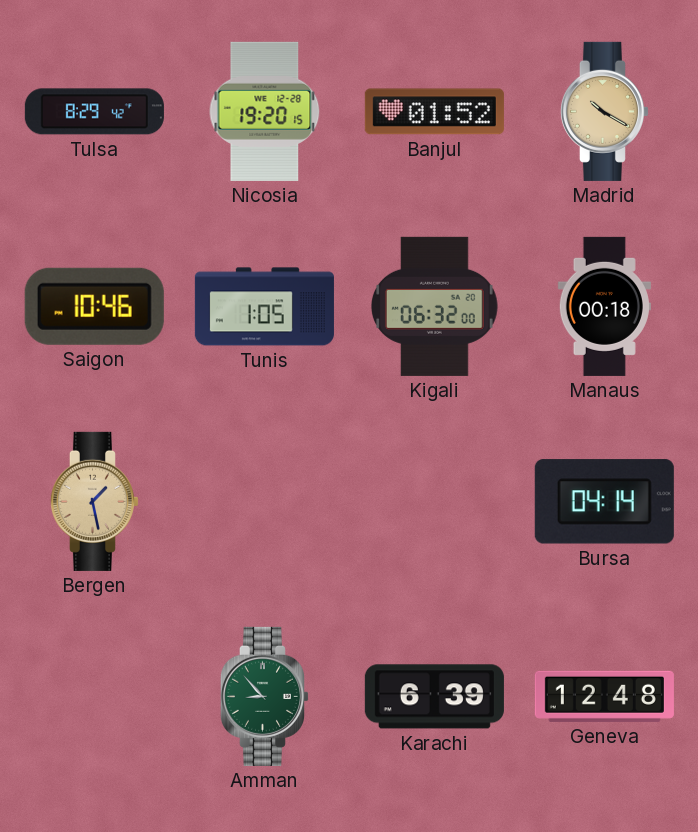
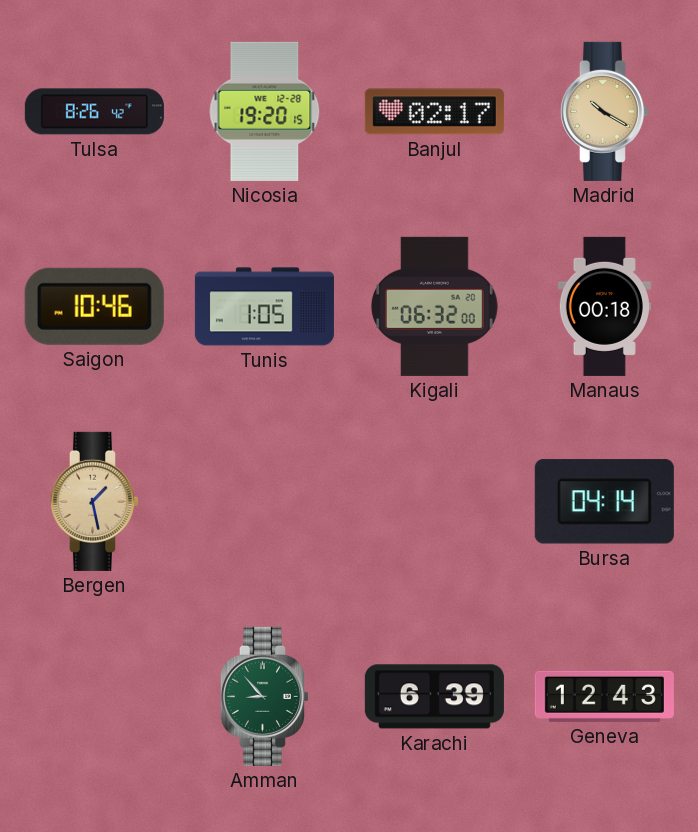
Tulsa: 8:29 -> 8:26 (94, 112)
Banjul: 01:52 -> 02:17 (434, 112)
Geneva: 12:48 -> 12:43 (604, 696)
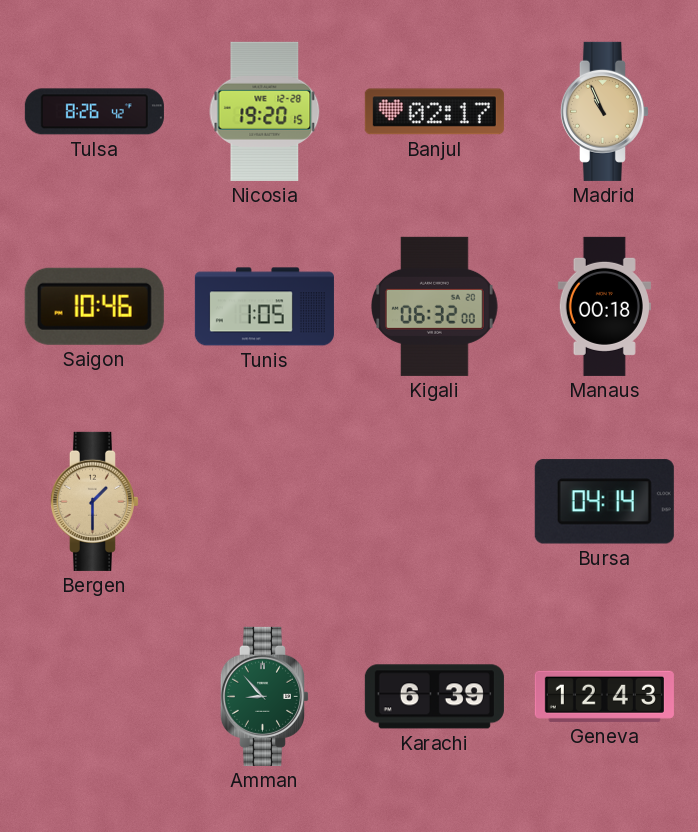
Madrid: 10:20 -> 10:56 (604, 111)
Bergen: 1:28 -> 1:30 (94, 501)
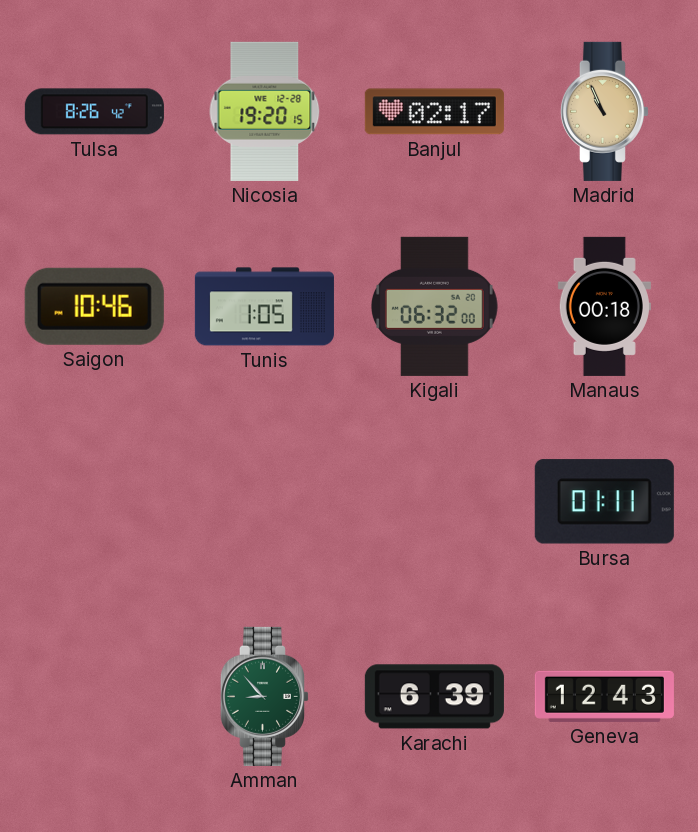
Bergen: 1:30 -> none (94, 501)
Bursa: 04:14 -> 01:11 (604, 502)
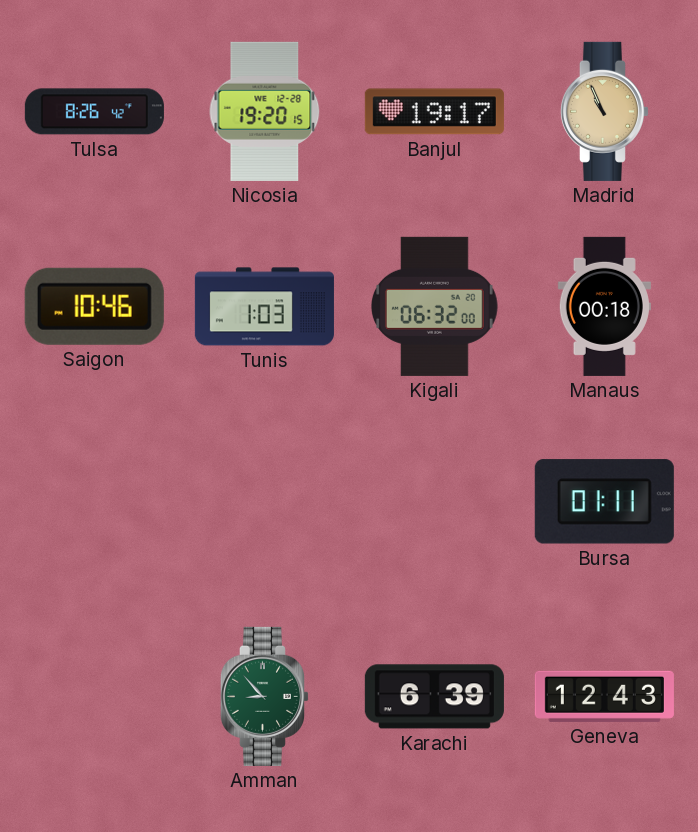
Banjul: 02:17 -> 19:17 (434, 112)
Tunis: 1:05 -> 1:03 (264, 307)
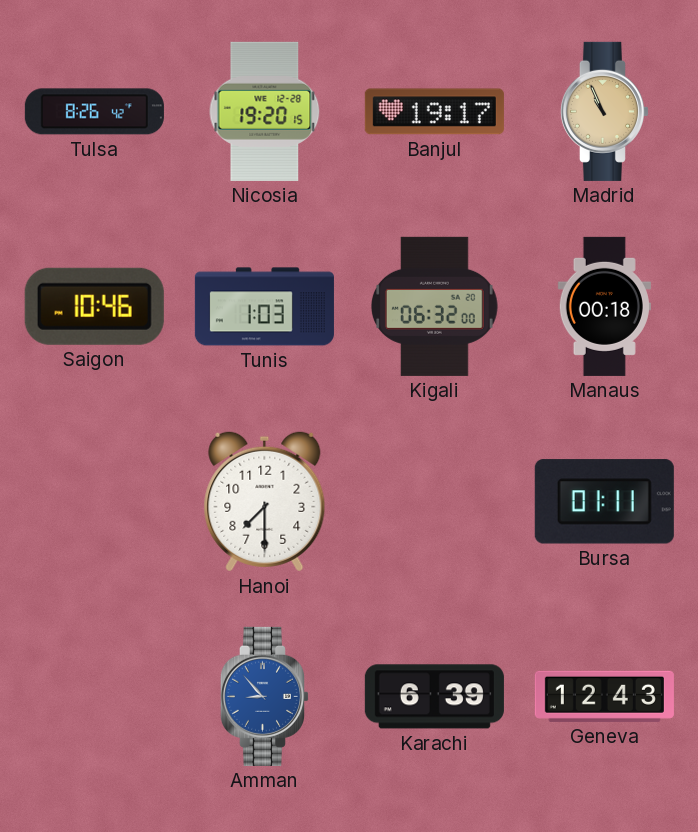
Hanoi: none -> 7:30 (265, 502)
Amman dial: green -> blue (264, 696)
